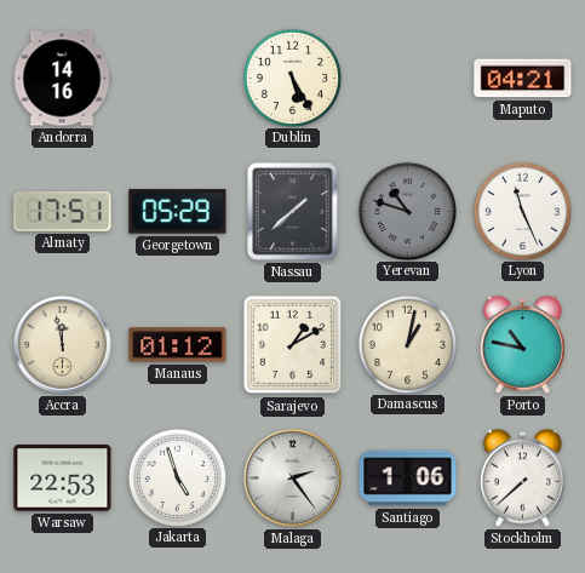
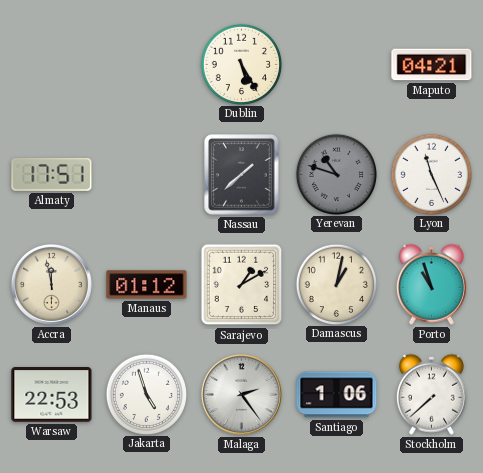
Andorra: 14:16 -> none (62, 79)
Georgetown: 05:29 -> none (178, 212)
Porto: 10:47 -> 10:57 (431, 284)
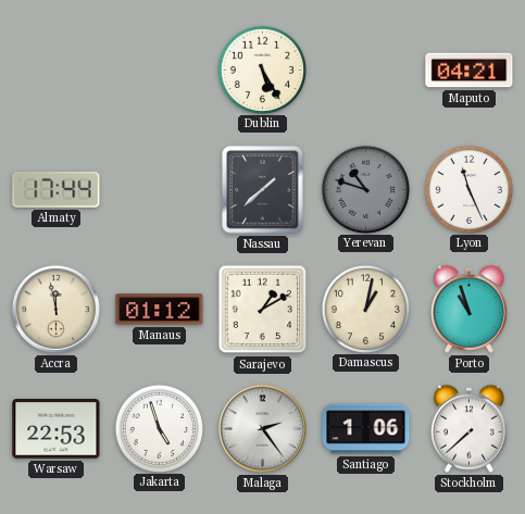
Almaty: 17:51 -> 17:44 (57, 190)
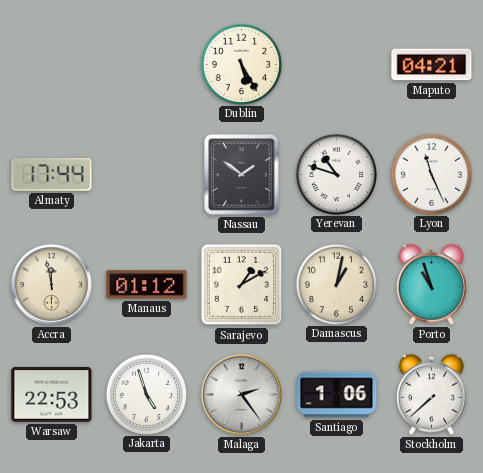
Nassau: 1:38 -> 1:51 (242, 175)
Yerevan dial: grey -> white (336, 174)
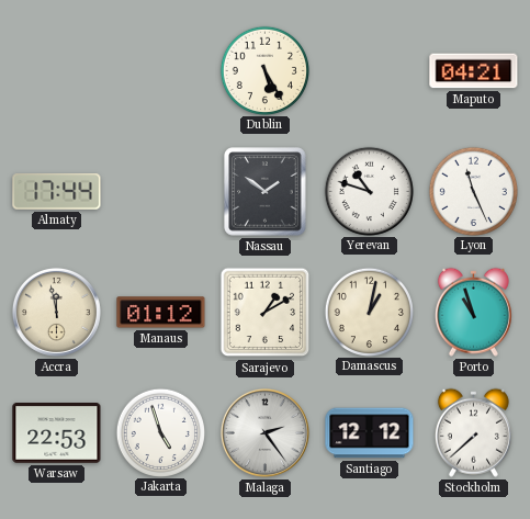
Santiago: 1:06 -> 12:12 (370, 433)
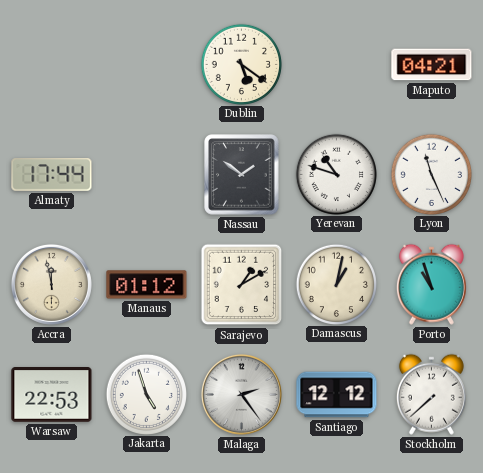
Dublin: 5:25 -> 5:21 (241, 64)
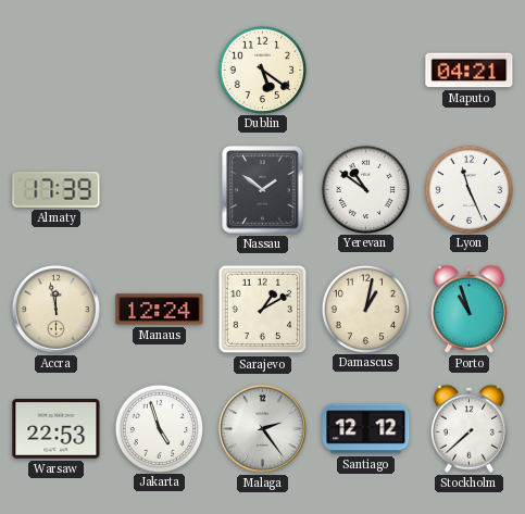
Almaty: 17:44 -> 17:39 (57, 190)
Yerevan: 10:48 -> 10:51 (365, 189)
Manaus: 01:12 -> 12:24 (160, 310)
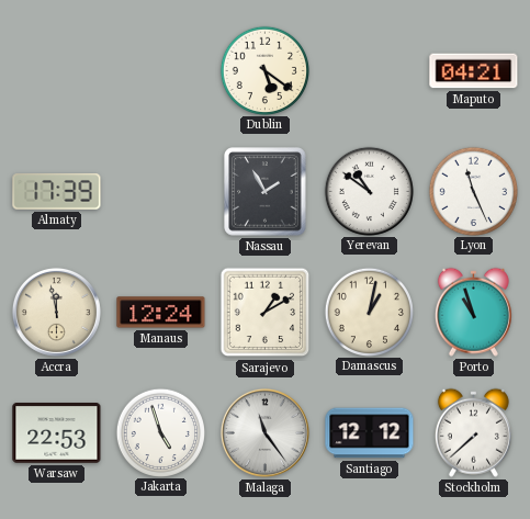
Nassau: 1:51 -> 1:55 (266, 192)
Malaga: 2:24 -> 11:24 (264, 432)
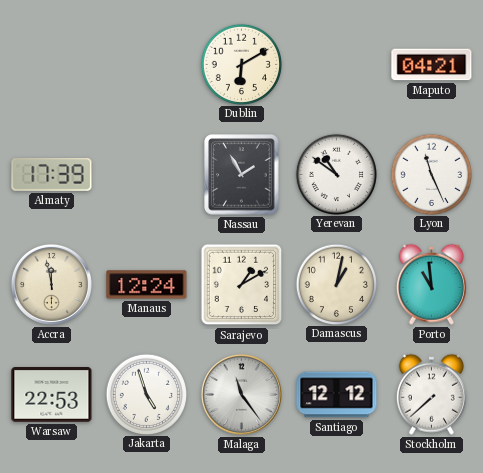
Dublin: 5:21 -> 6:10 (241, 64)
Porto: 10:57 -> 10:59 (431, 284)
